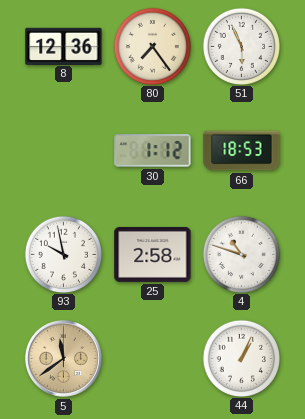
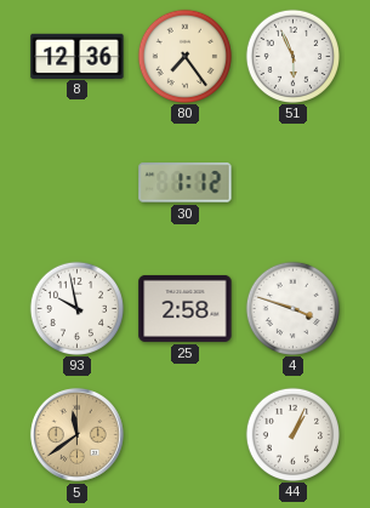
66: 18:53 -> none (242, 151)
4: 10:48 -> 3:48 (292, 308)
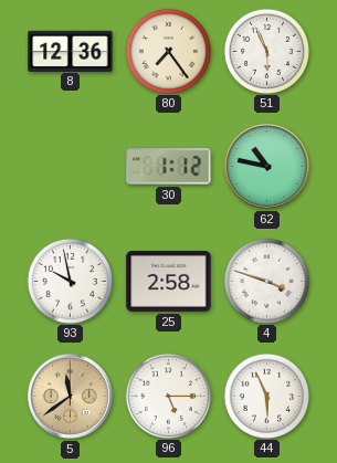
62: none -> 10:47 (266, 166)
96: none -> 5:15 (168, 396)
44: 1:04 -> 5:56 (266, 396)
